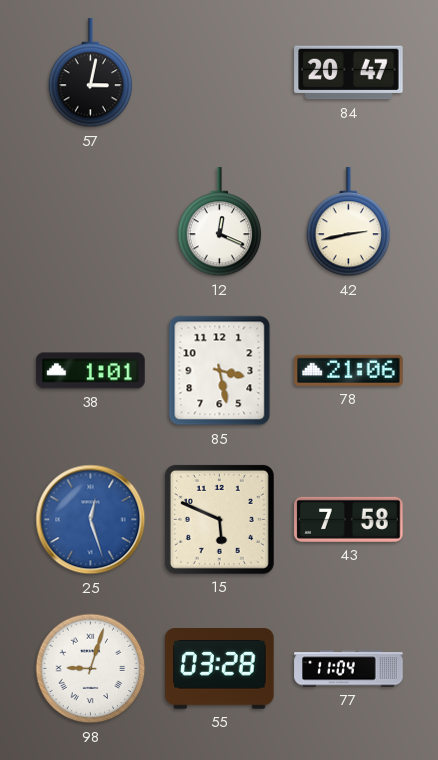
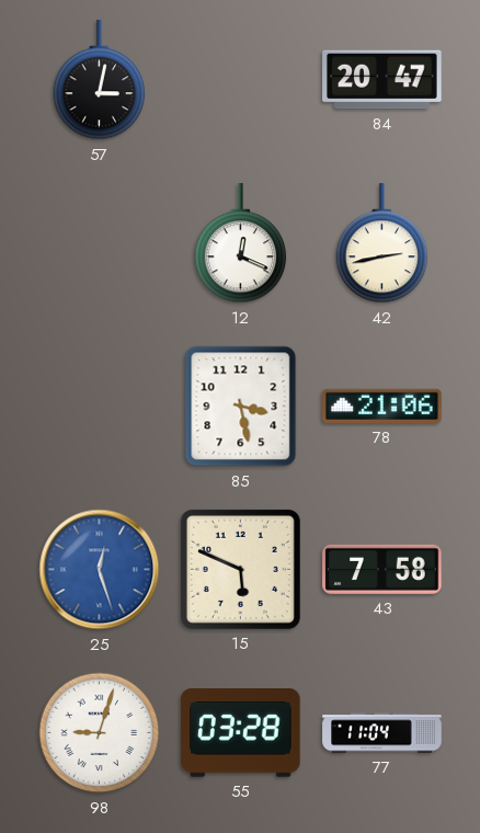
38: 1:01 -> none (91, 371)
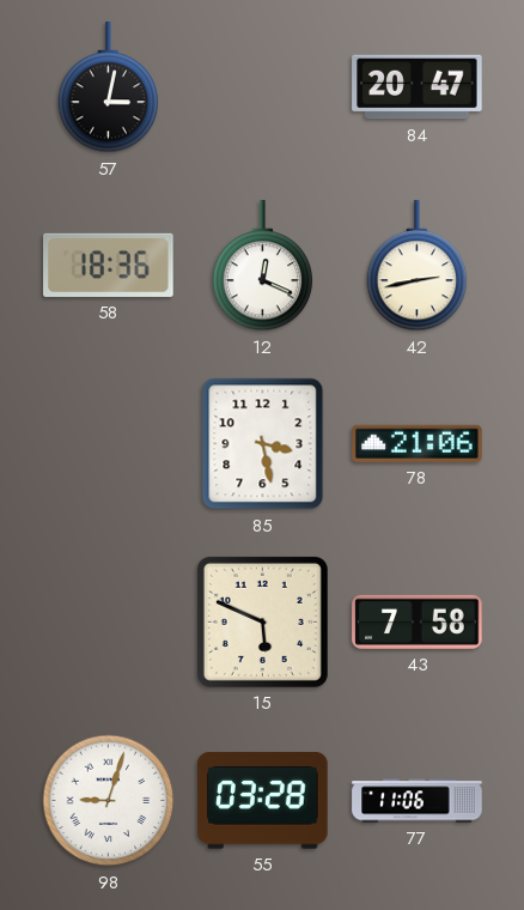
58: none -> 18:36 (109, 265)
25: 12:27 -> none (100, 570)
77: 11:04 -> 11:06 (418, 801)
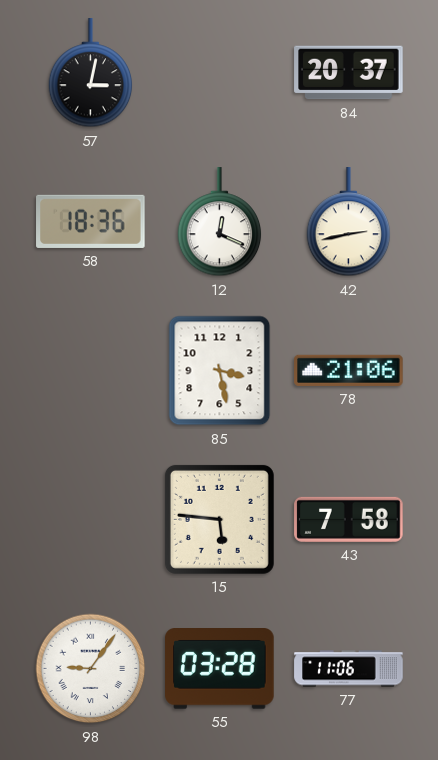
84: 20:47 -> 20:37 (349, 73)
15: 5:49 -> 5:46 (219, 519)
98: 9:03 -> 9:06 (91, 669)
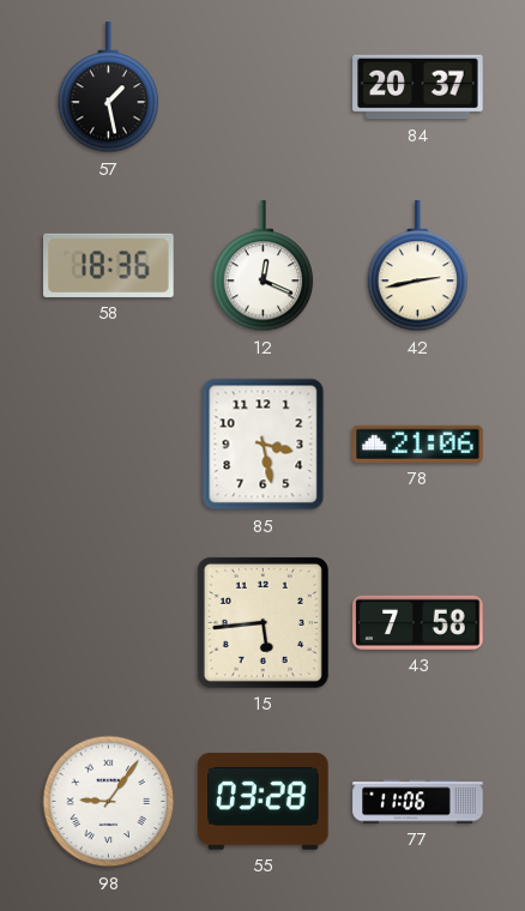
57: 3:02 -> 1:28 (109, 88)
15: 5:46 -> 5:44 (262, 622)
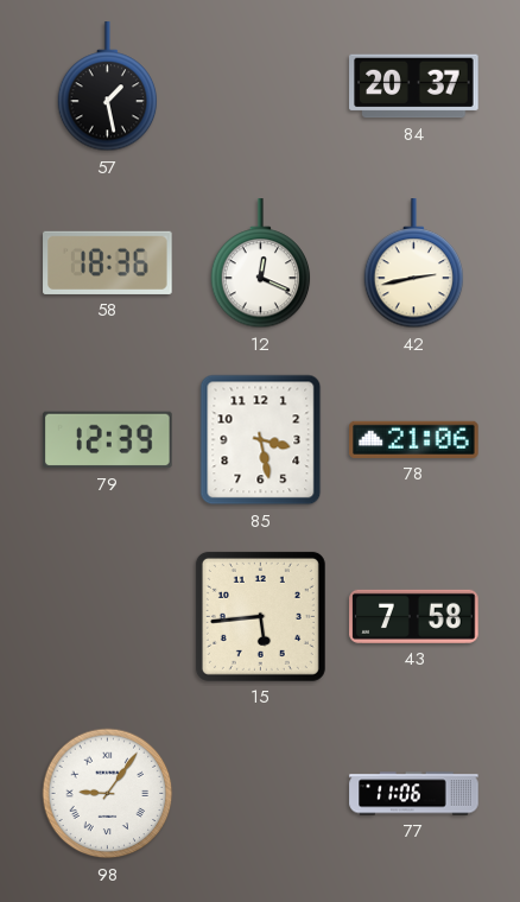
79: none -> 12:39 (108, 440)
55: 03:28 -> none (264, 802)
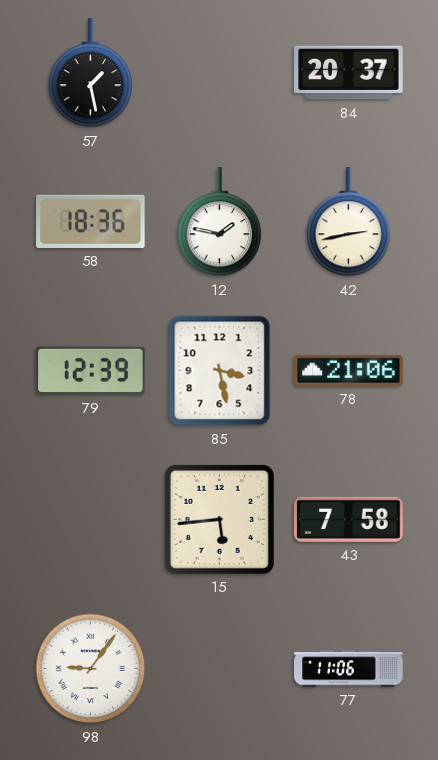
12: 12:19 -> 1:47 (220, 222)
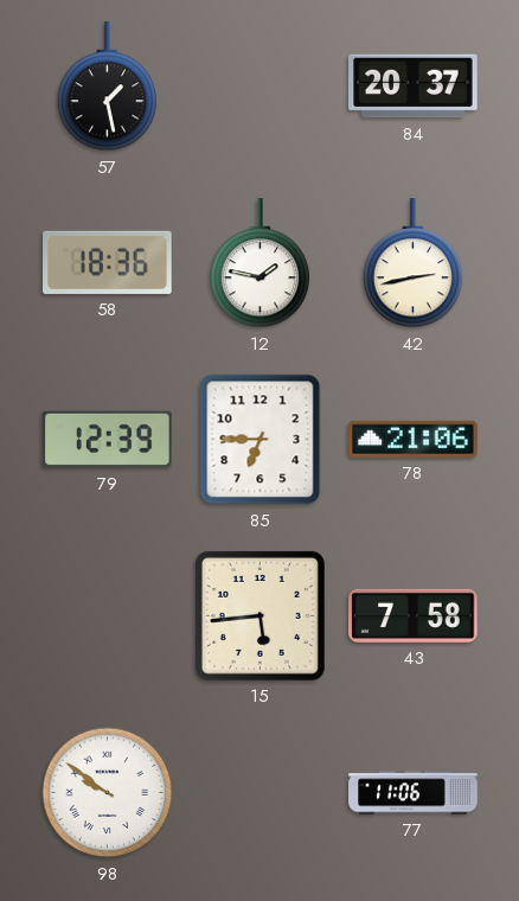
85: 3:28 -> 6:45 (261, 440)
98: 9:06 -> 9:51 (108, 793)
